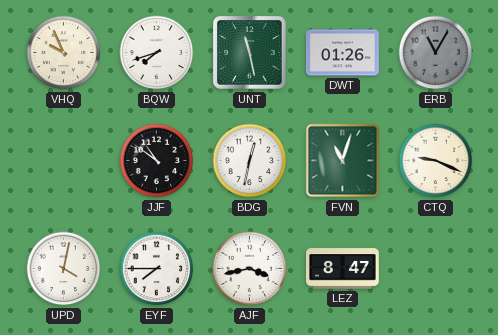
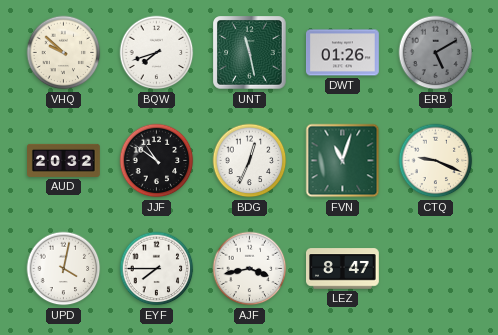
VHQ: 9:56 -> 9:52 (64, 53)
ERB: 11:05 -> 5:10 (436, 53)
AUD: none -> 20:32 (64, 160)
BDG: 12:32 -> 12:34 (250, 161)
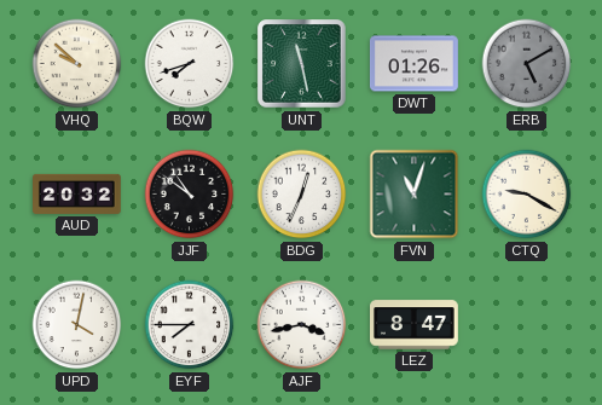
CTQ: 9:19 -> 9:20 (527, 195)
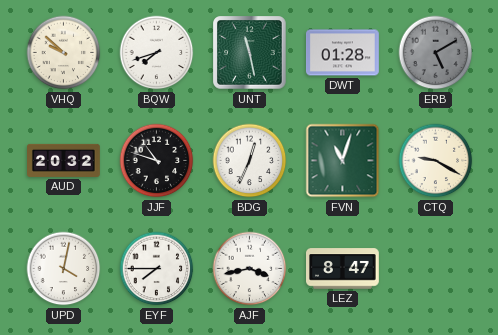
DWT: 01:26 -> 01:28 (343, 53)
JJF: 10:51 -> 10:48 (157, 161)
